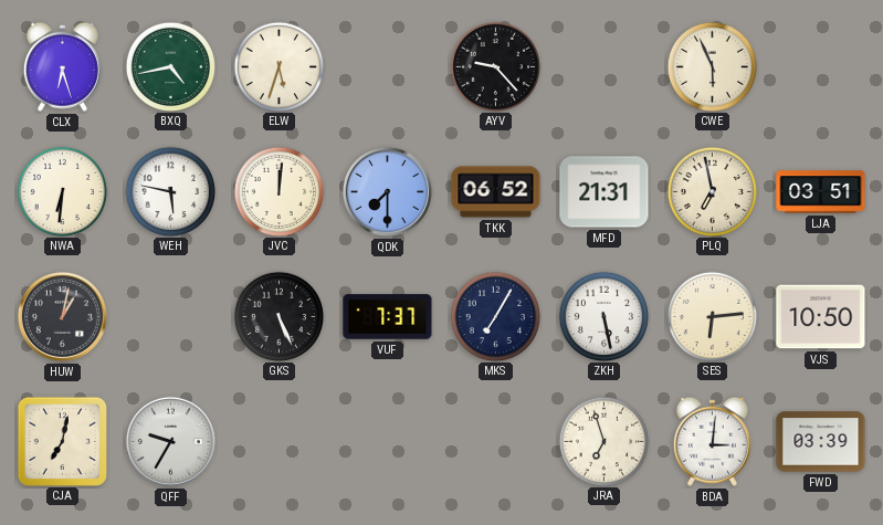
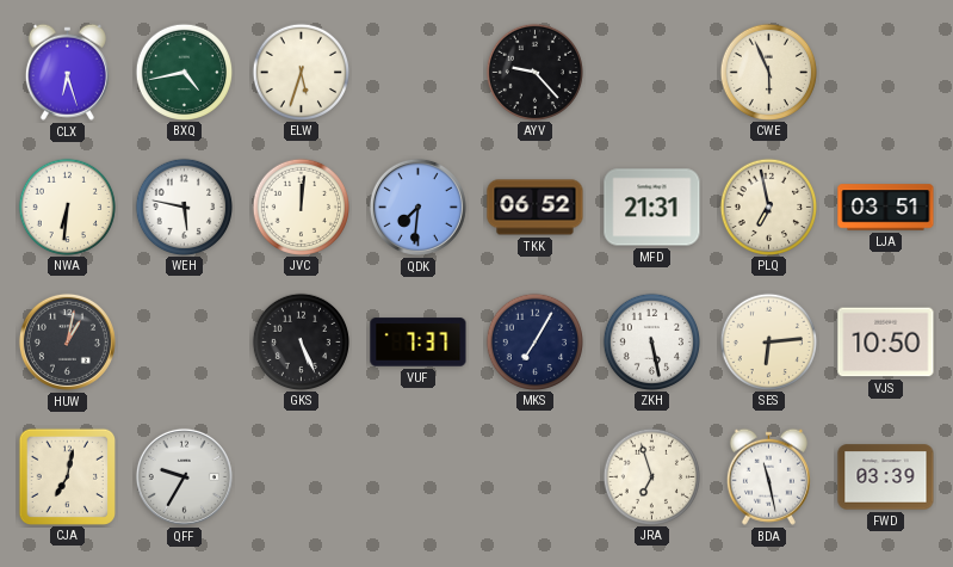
QDK: 7:30 -> 7:31 (417, 207)
BDA: 3:01 -> 11:28 (768, 476)
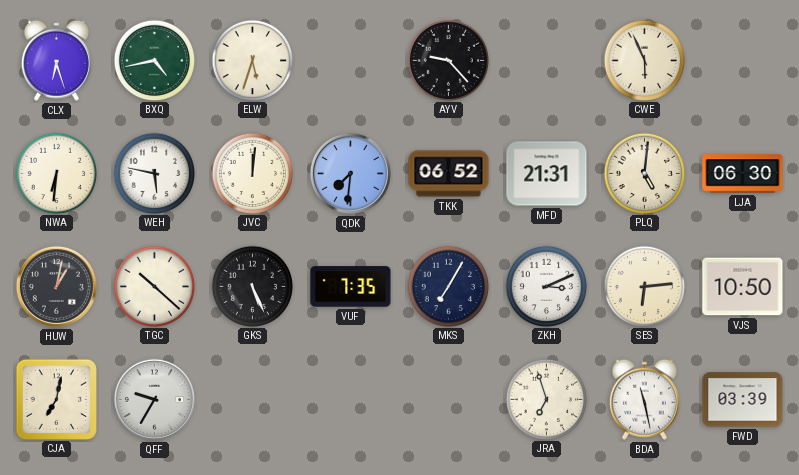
PLQ: 6:58 -> 5:01 (644, 173)
LJA: 03:51 -> 06:30 (743, 174)
TGC: none -> 10:22 (154, 286)
VUF: 7:37 -> 7:35 (351, 287)
ZKH: 5:28 -> 3:11 (546, 286)
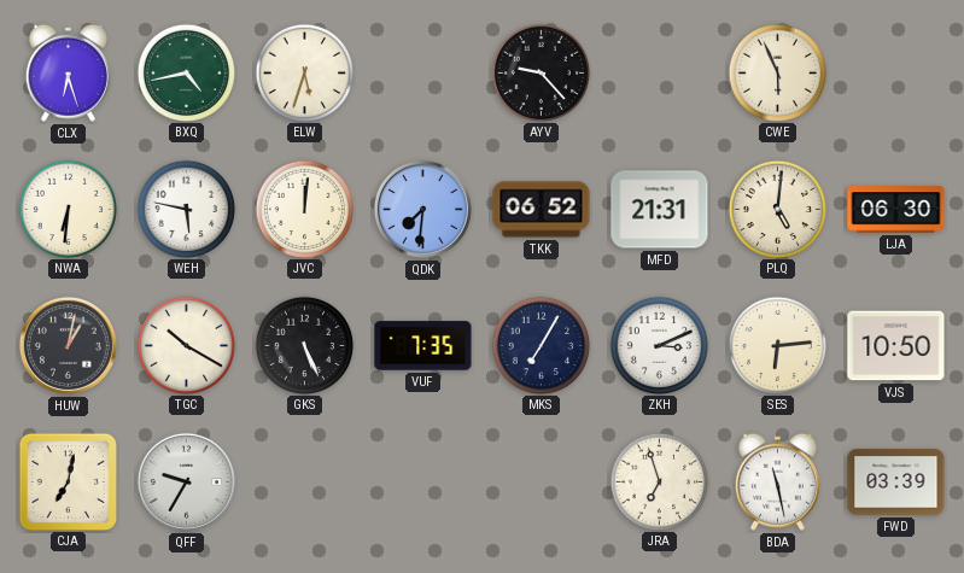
TGC: 10:22 -> 10:20 (186, 345)
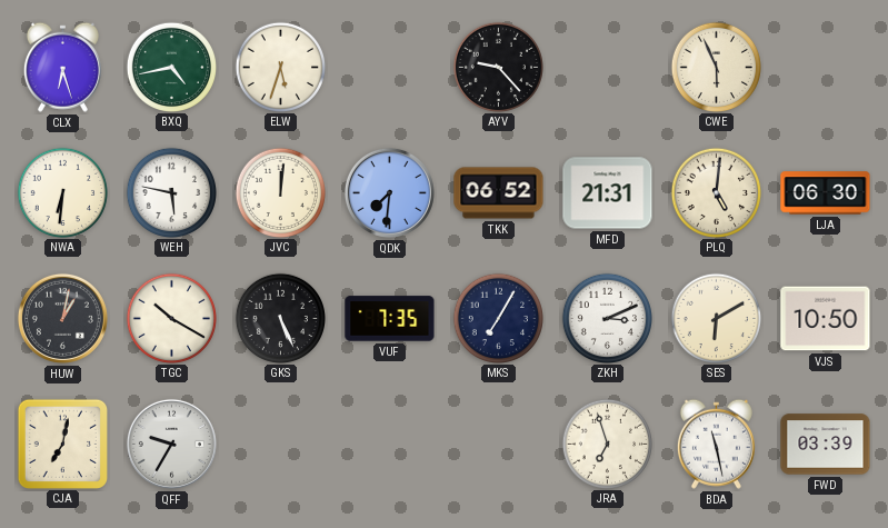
SES: 6:14 -> 6:10 (716, 318)
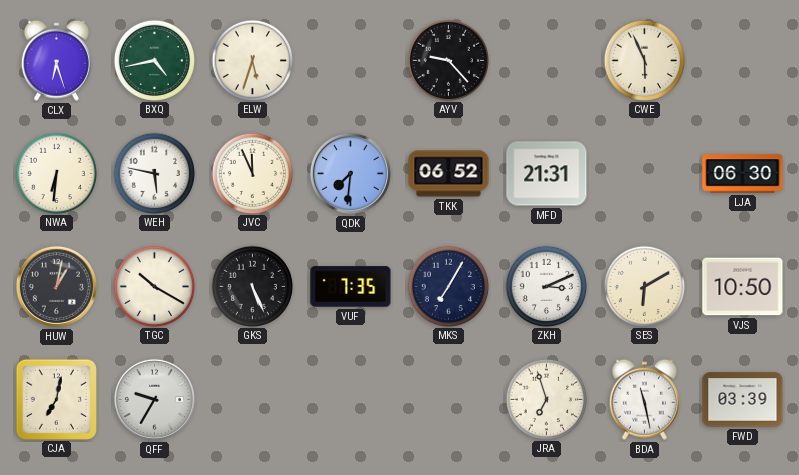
JVC: 12:01 -> 11:56 (252, 173)
PLQ: 5:01 -> none (716, 192)
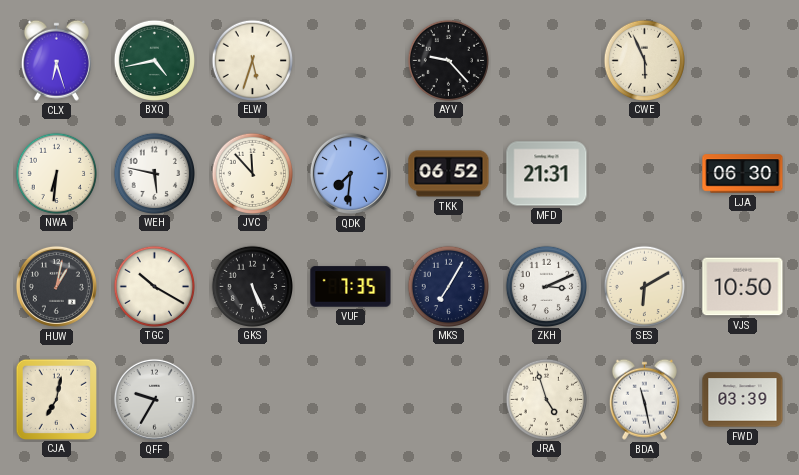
JVC: 11:56 -> 11:53 (252, 173)
JRA: 6:57 -> 4:57 (546, 399)
